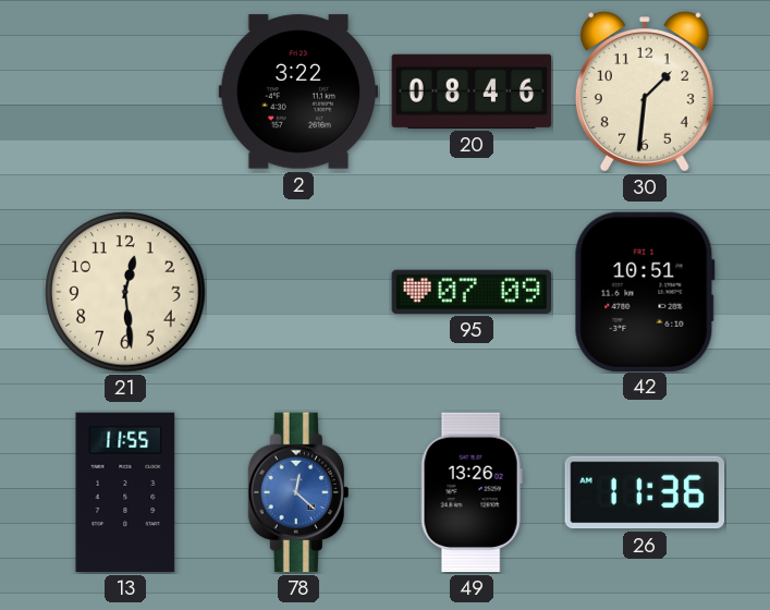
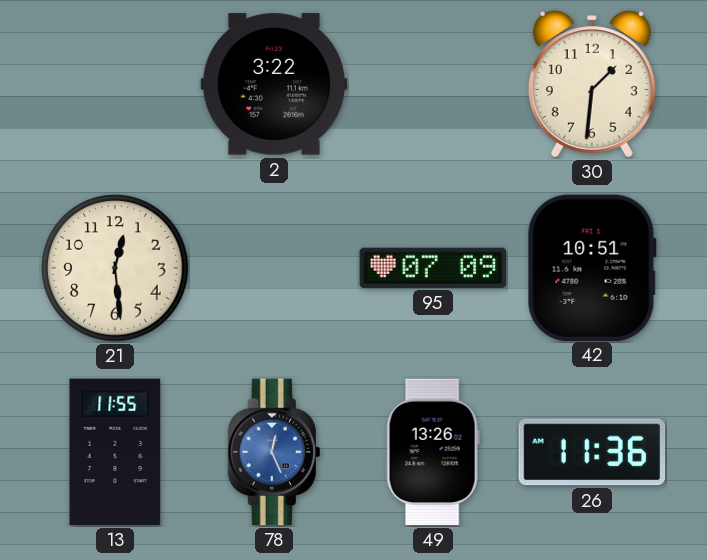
20: 08:46 -> none (472, 91)
78: 12:22 -> 12:26 (273, 452)
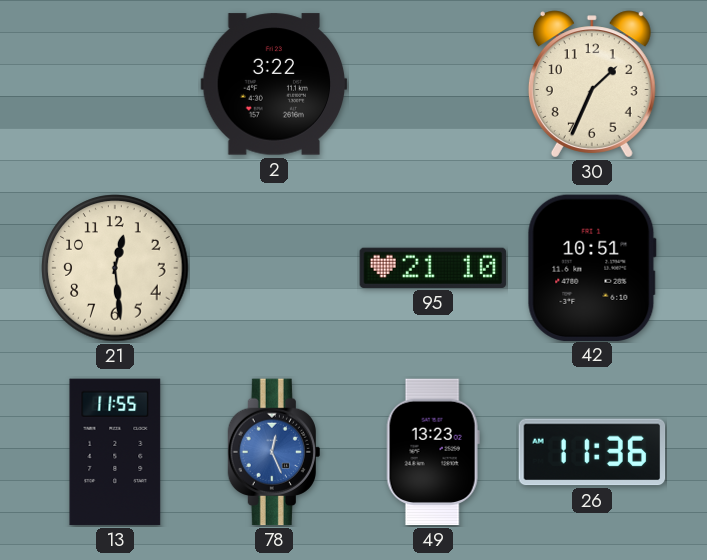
30: 1:31 -> 1:34 (592, 84)
95: 07:09 -> 21:10 (433, 268)
49: 13:26 -> 13:23 (433, 452)
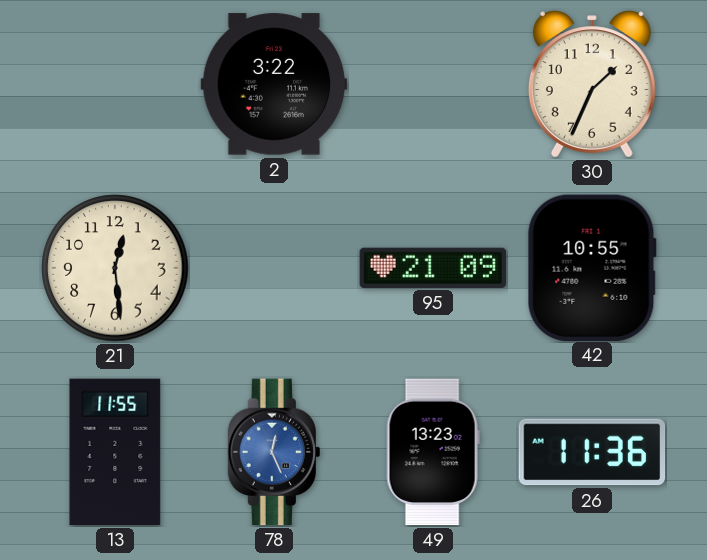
95: 21:10 -> 21:09 (433, 268)
42: 10:51 -> 10:55 (592, 267)
